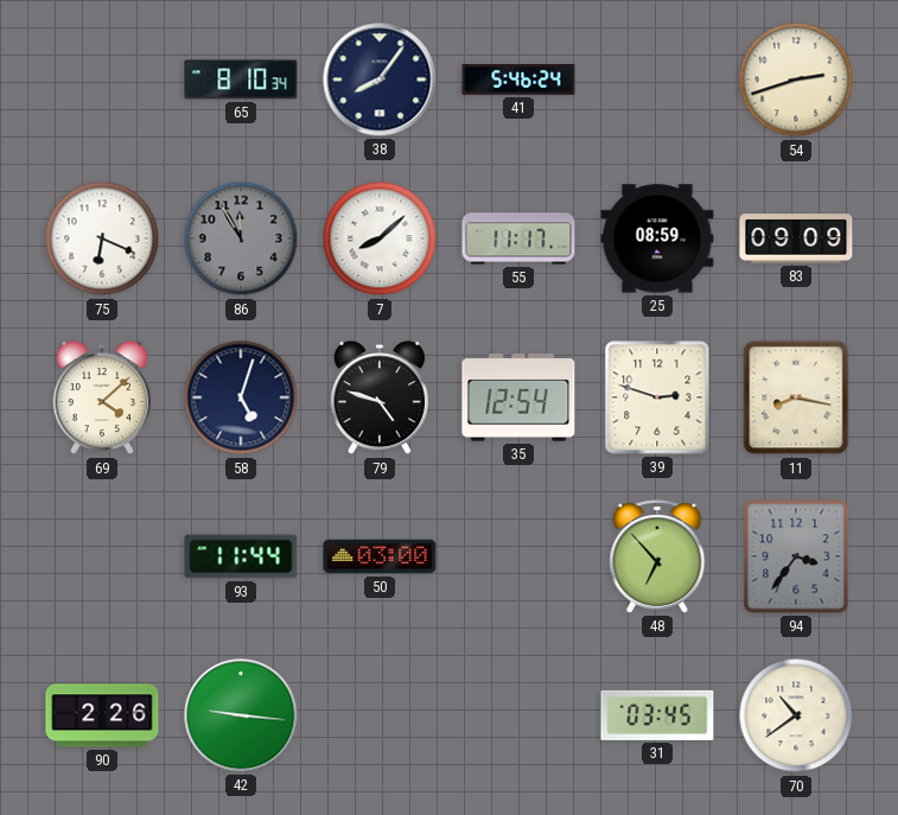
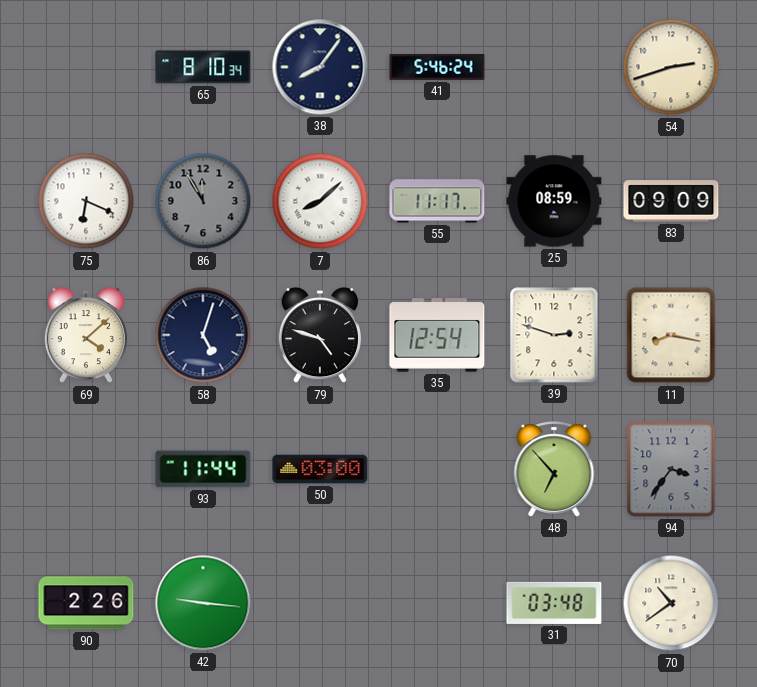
31: 03:45 -> 03:48 (554, 603)
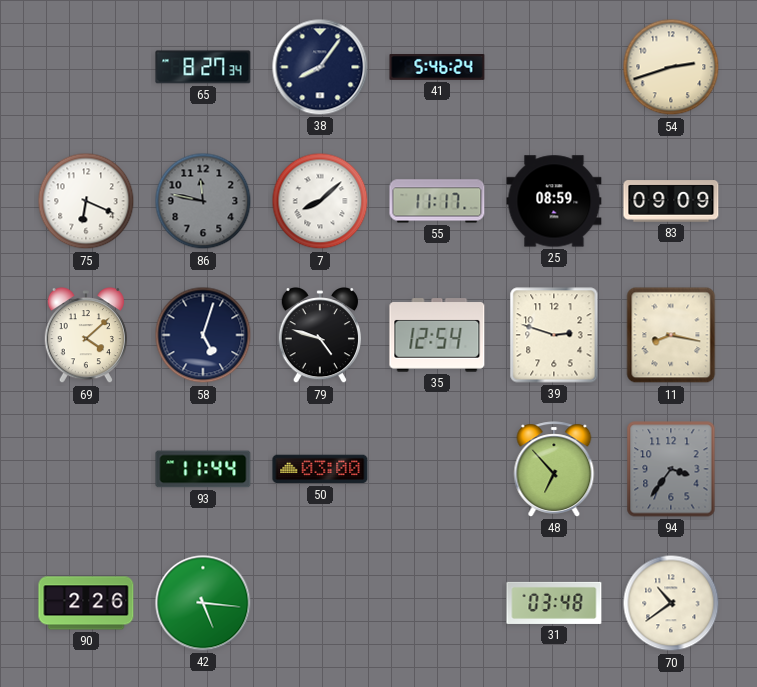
65: 8:10 -> 8:27 (203, 67)
86: 11:55 -> 11:47 (203, 201)
42: 9:16 -> 5:16 (203, 603)
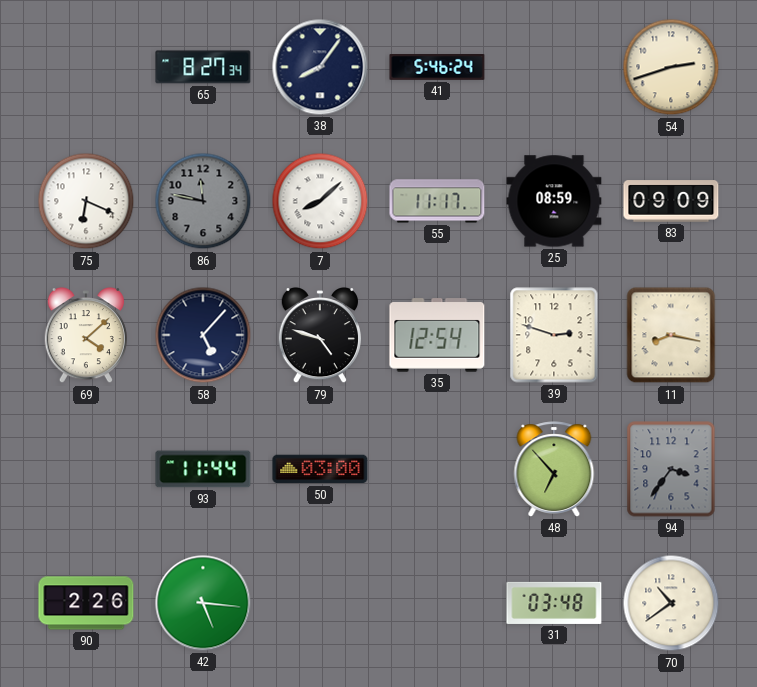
58: 5:03 -> 5:07 (203, 335)
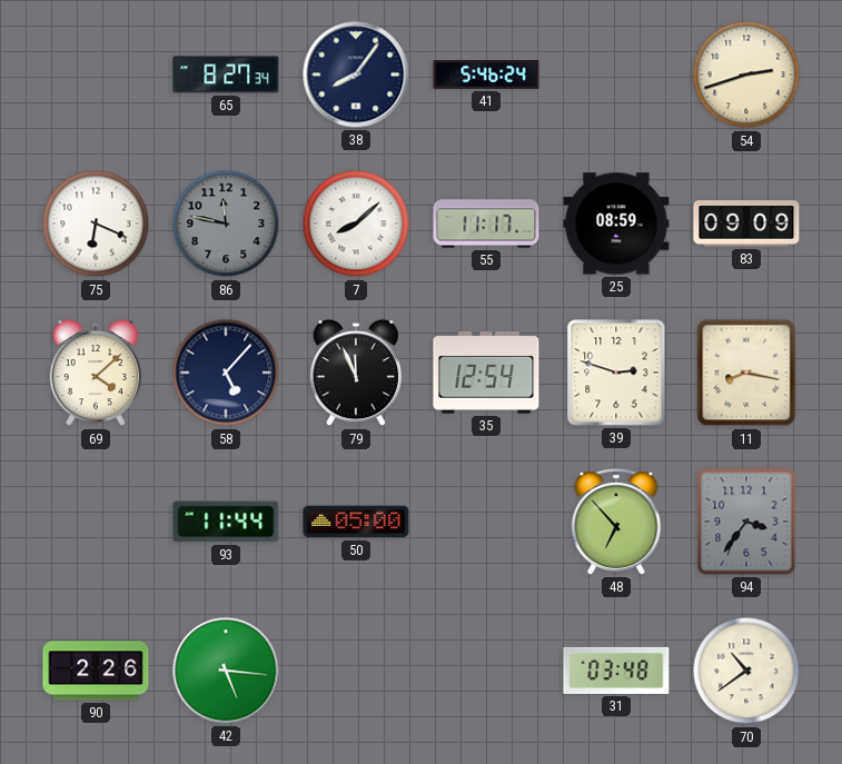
79: 4:48 -> 11:56 (356, 374)
50: 03:00 -> 05:00 (356, 522)
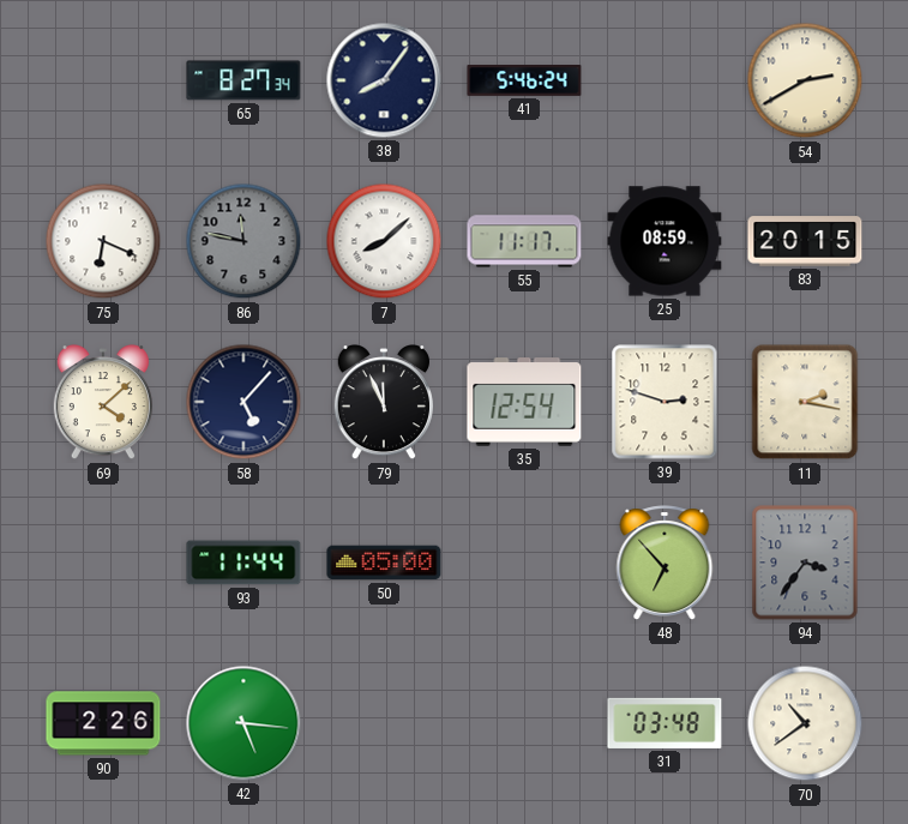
54: 2:42 -> 2:40 (805, 80)
83: 09:09 -> 20:15 (805, 241)
11: 8:17 -> 2:17 (805, 402)
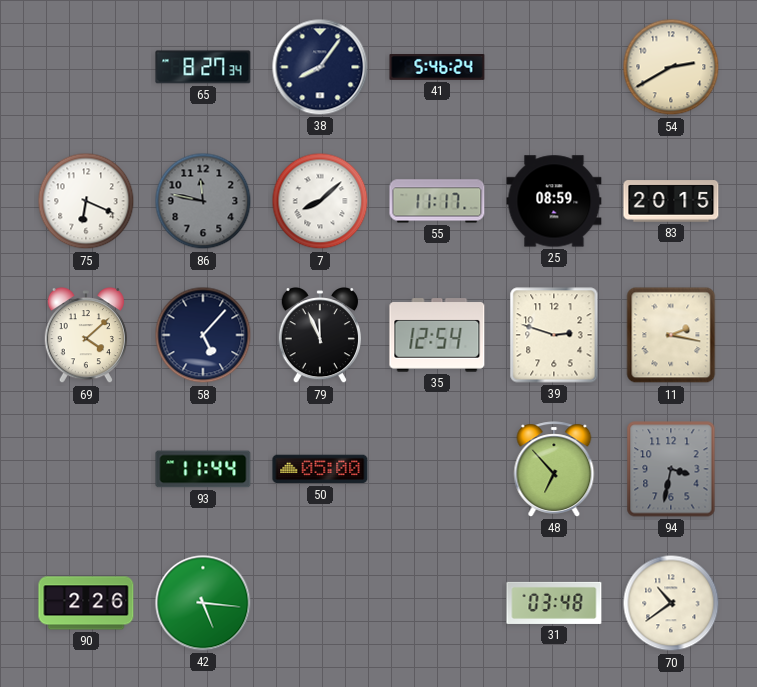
94: 3:36 -> 3:32 (671, 469)
